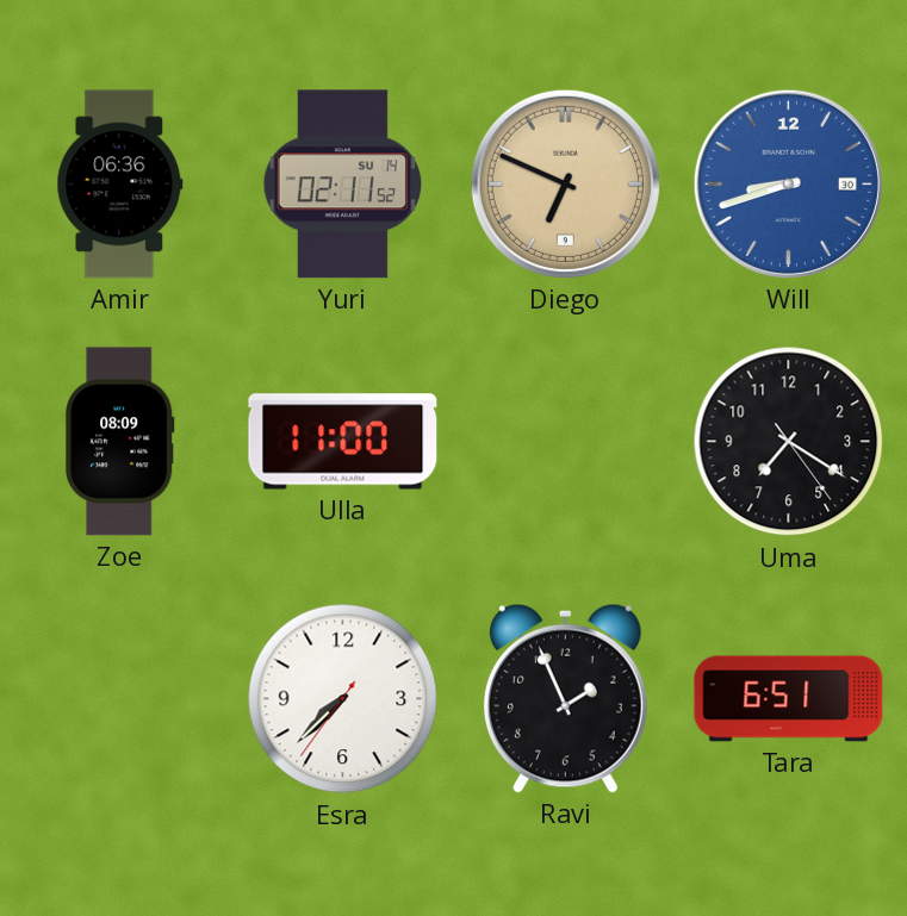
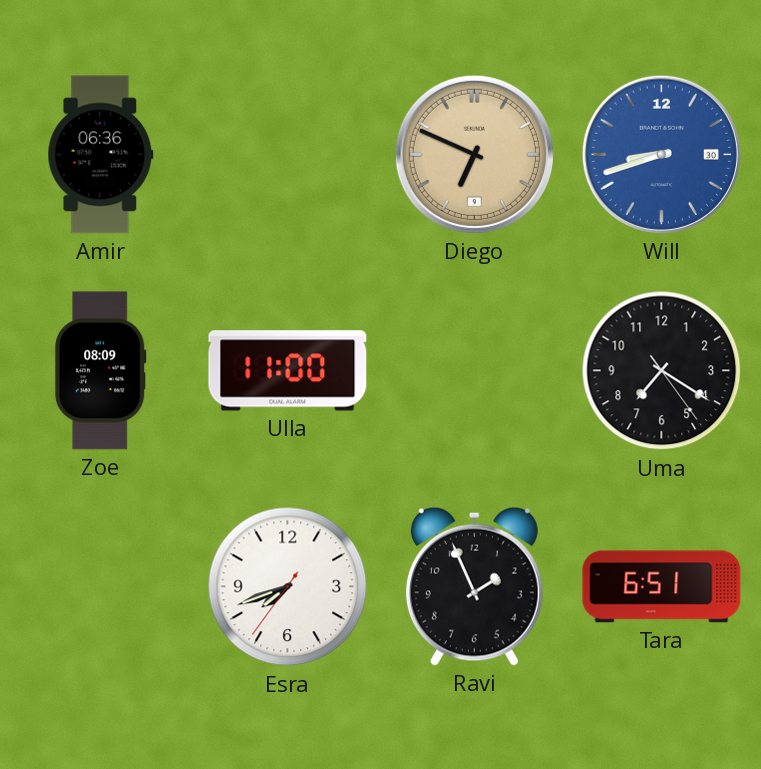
Yuri: 02:11 -> none (342, 185)
Esra: 7:37 -> 7:41 (288, 587)
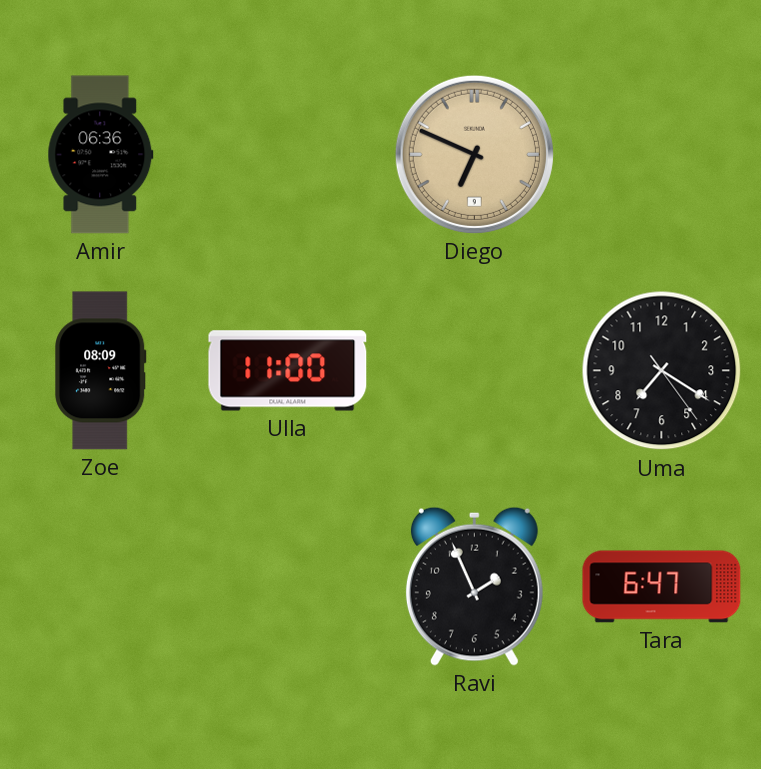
Will: 8:42 -> none (661, 154)
Esra: 7:41 -> none (288, 587)
Tara: 6:51 -> 6:47 (662, 587)
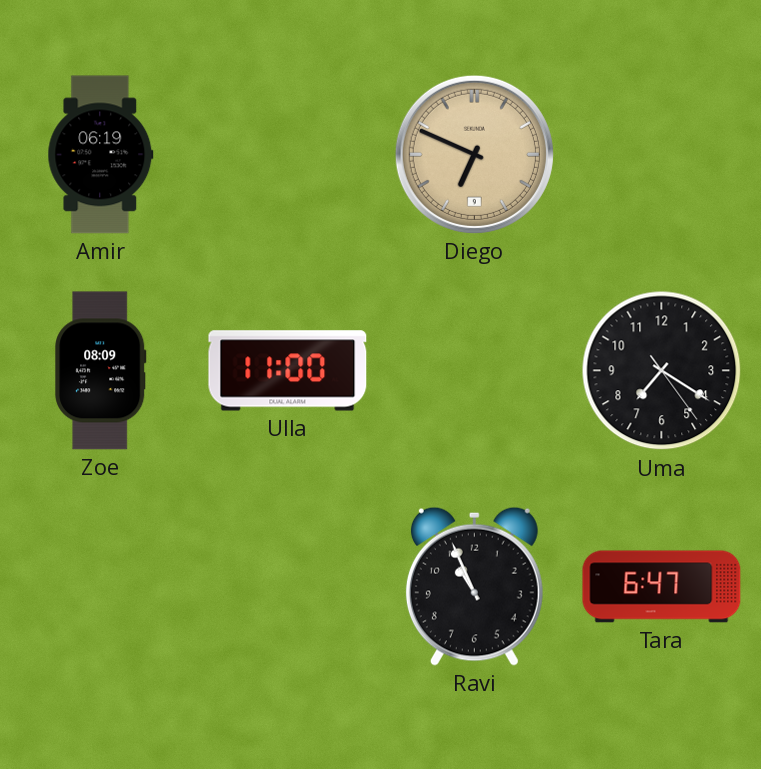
Amir: 06:36 -> 06:19 (101, 155)
Ravi: 1:56 -> 10:56 (474, 586)
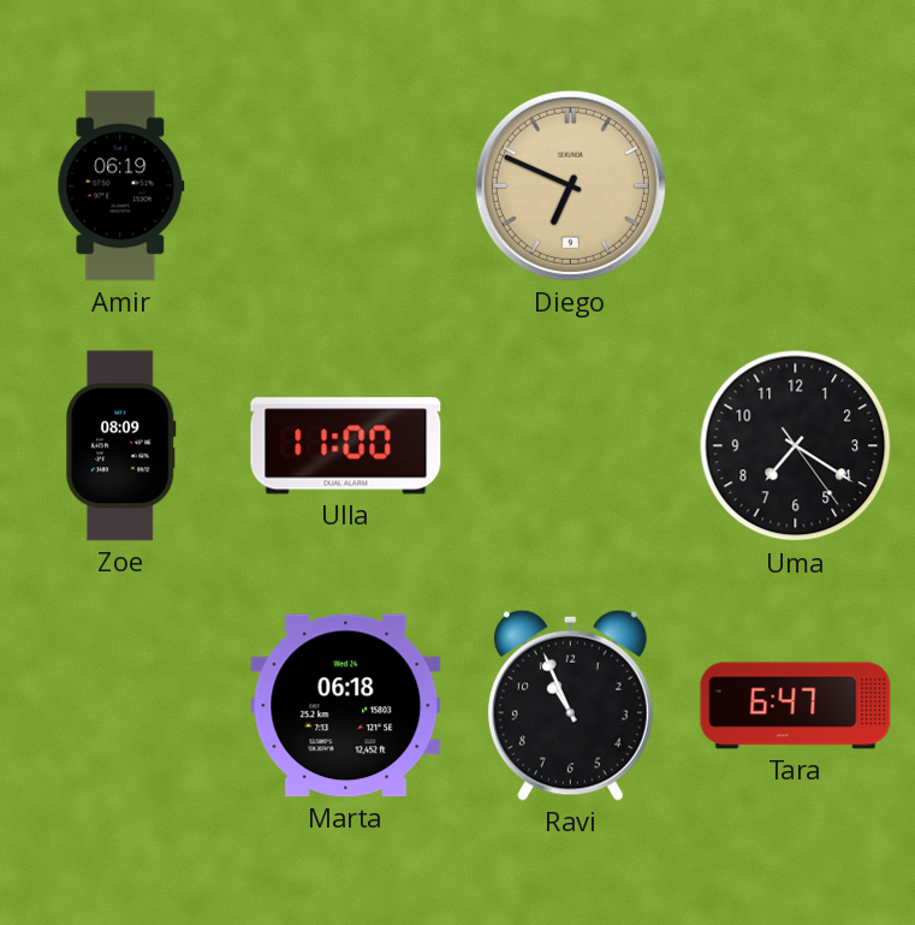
Marta: none -> 06:18 (346, 706)
